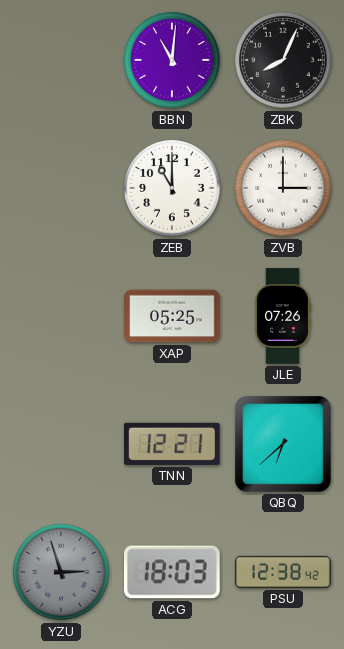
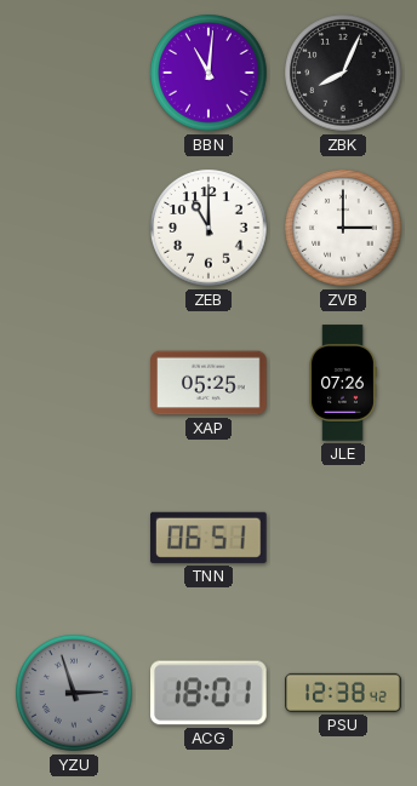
TNN: 12:21 -> 06:51 (210, 538)
QBQ: 6:38 -> none (284, 445)
ACG: 18:03 -> 18:01 (210, 693)
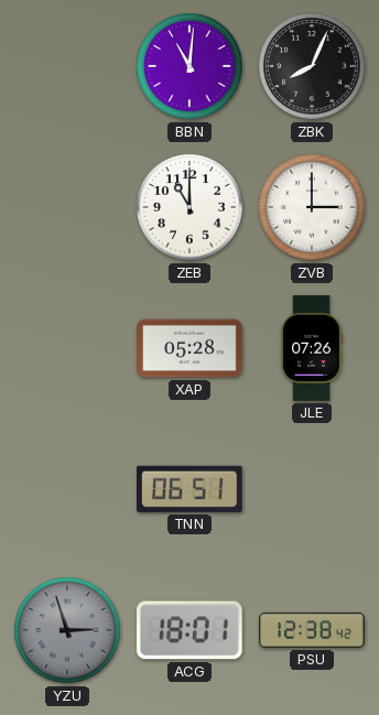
XAP: 05:25 -> 05:28 (189, 348)
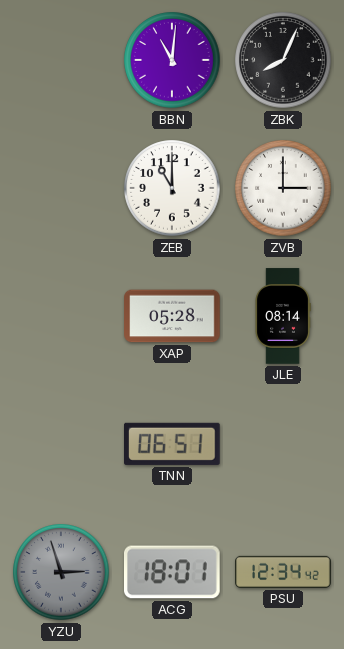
JLE: 07:26 -> 08:14 (283, 316)
PSU: 12:38 -> 12:34 (283, 572)
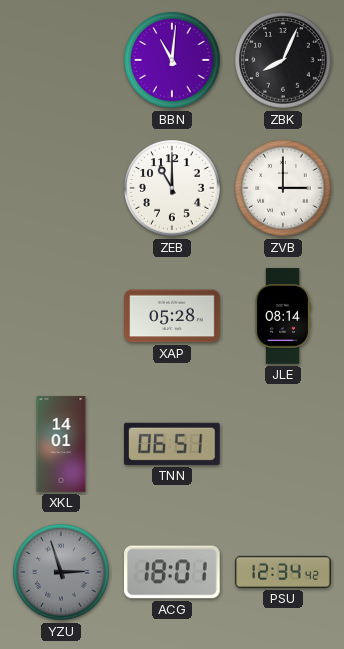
XKL: none -> 14:01 (61, 444)
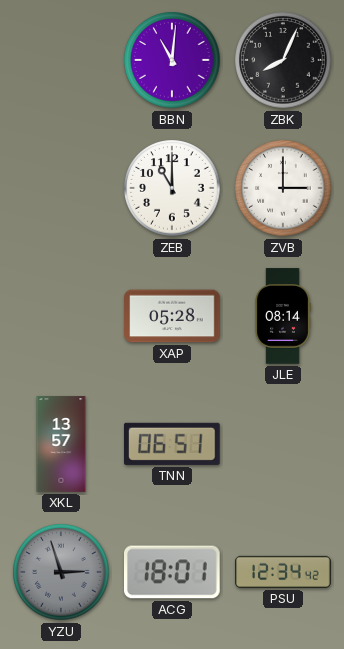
XKL: 14:01 -> 13:57 (61, 444)
